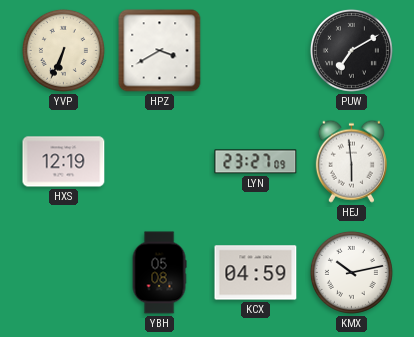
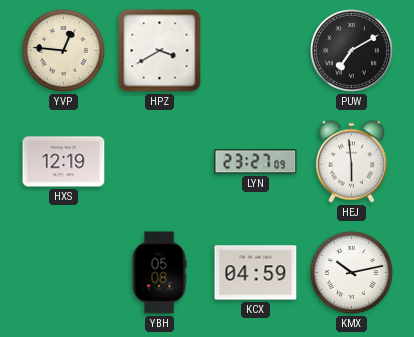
YVP: 6:34 -> 12:46 (63, 50)
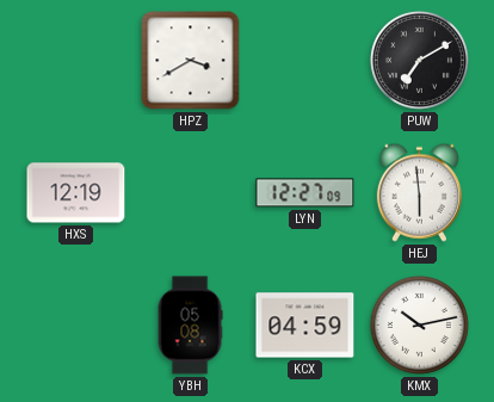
YVP: 12:46 -> none (63, 50)
LYN: 23:27 -> 12:27 (305, 193)
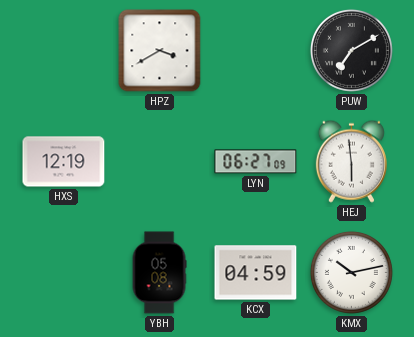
LYN: 12:27 -> 06:27 (256, 162)
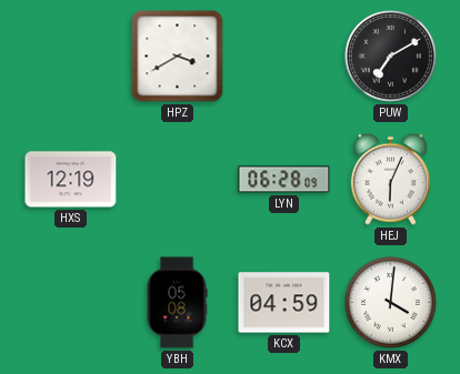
LYN: 06:27 -> 06:28 (284, 180)
HEJ: 5:59 -> 6:04 (390, 179)
KMX: 10:13 -> 4:01 (390, 302)
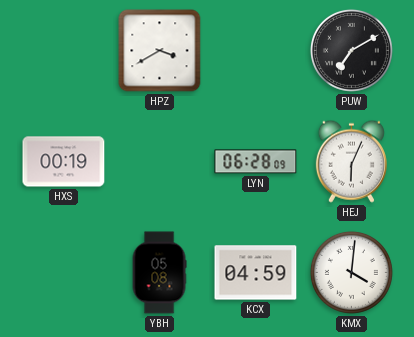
HXS: 12:19 -> 00:19 (64, 162)
